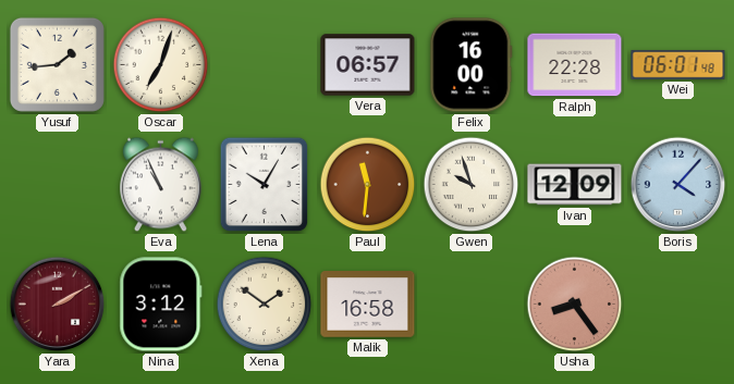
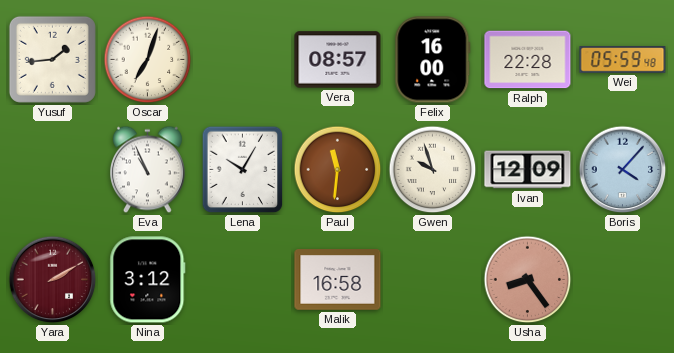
Vera: 06:57 -> 08:57 (338, 60)
Wei: 06:01 -> 05:59 (623, 60)
Xena: 1:51 -> none (265, 305)
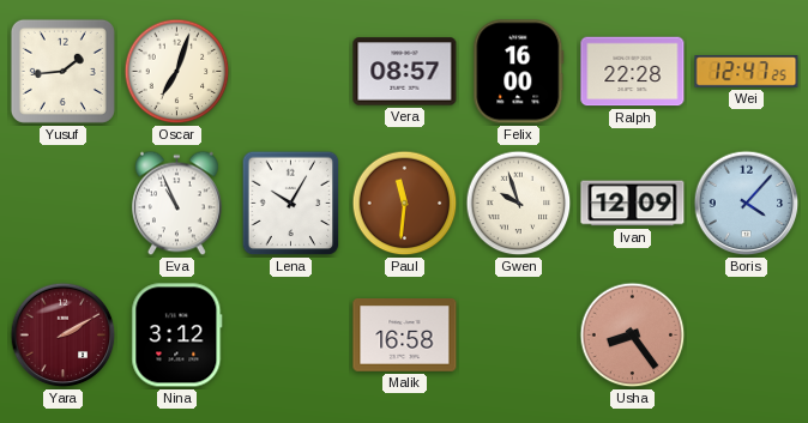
Wei: 05:59 -> 12:47 (747, 72)
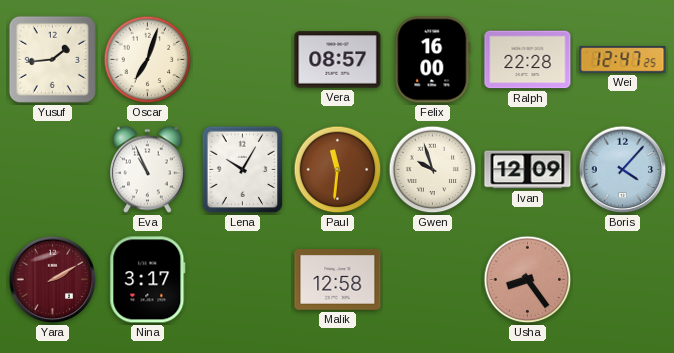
Nina: 3:12 -> 3:17 (148, 280)
Malik: 16:58 -> 12:58 (338, 280)
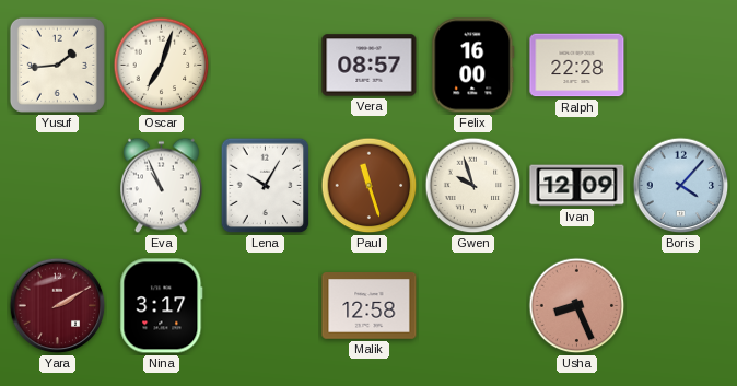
Wei: 12:47 -> none (623, 60)
Paul: 11:31 -> 11:27 (370, 186)
Usha: 8:24 -> 8:26 (577, 306)
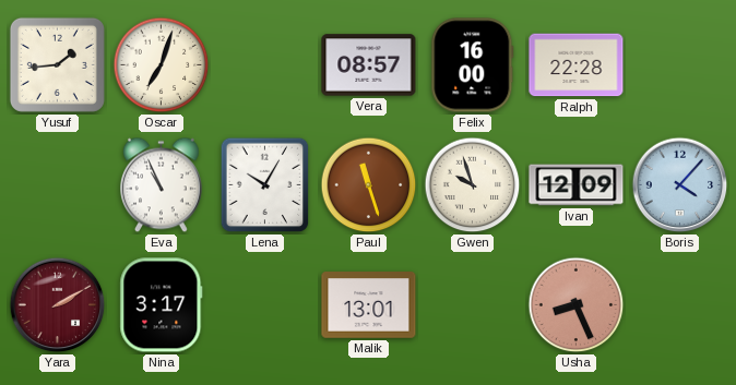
Malik: 12:58 -> 13:01 (369, 305)
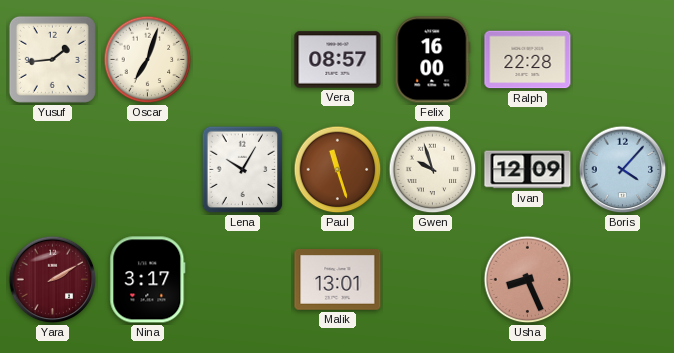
Eva: 10:56 -> none (162, 185)
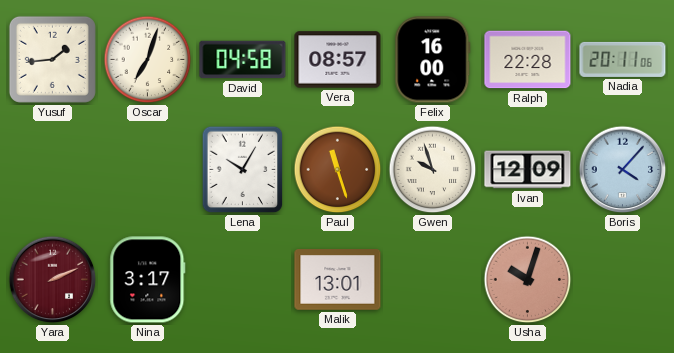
David: none -> 04:58 (243, 60)
Nadia: none -> 20:11 (623, 59)
Yara: 2:10 -> 2:11 (53, 280)
Usha: 8:26 -> 10:03 (528, 280)
